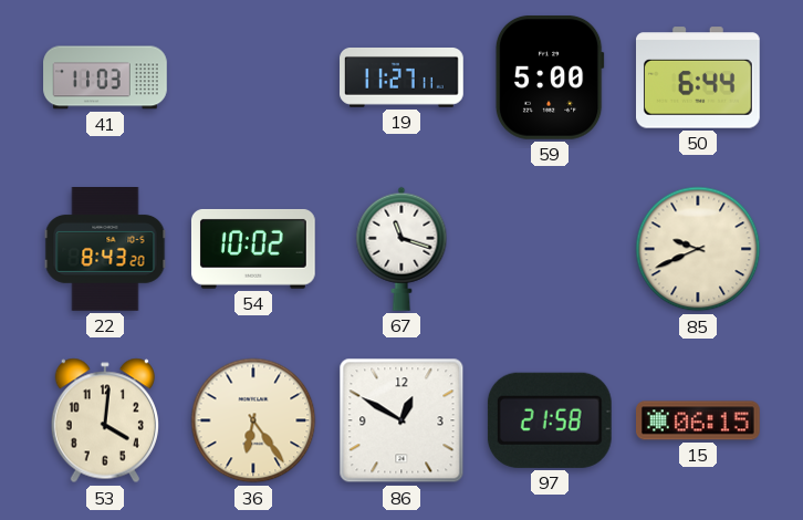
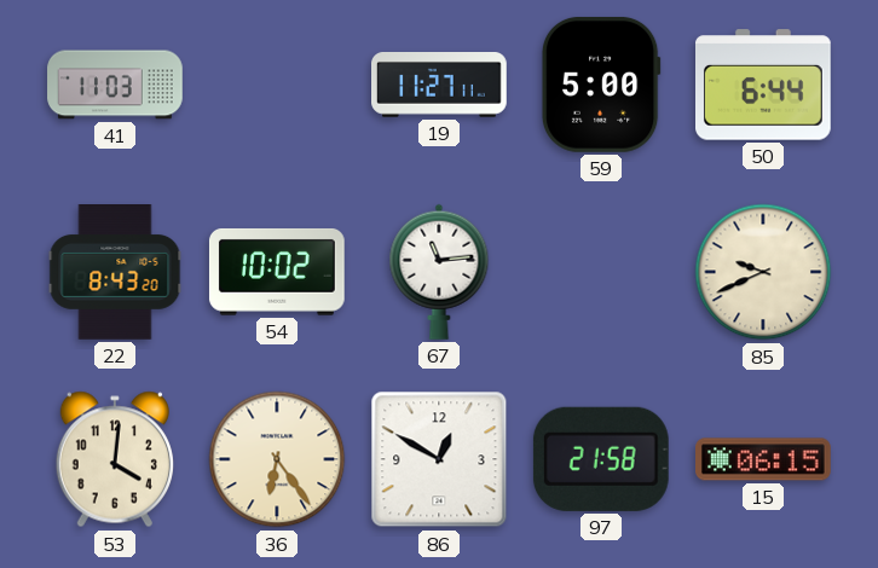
67: 11:18 -> 11:14 (439, 272)
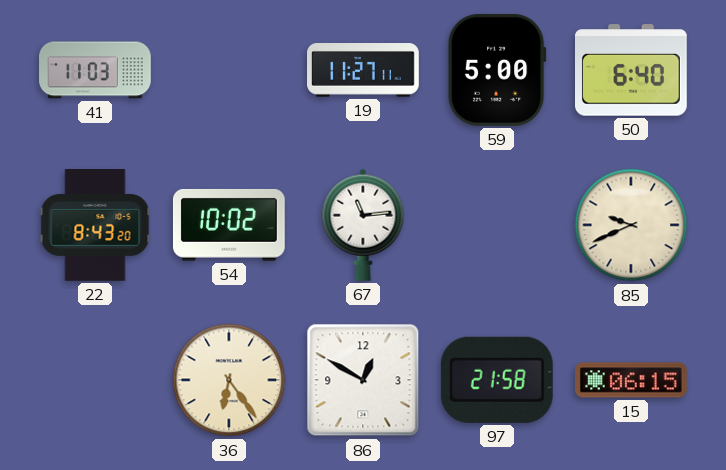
50: 6:44 -> 6:40 (632, 70)
53: 4:01 -> none (115, 459)
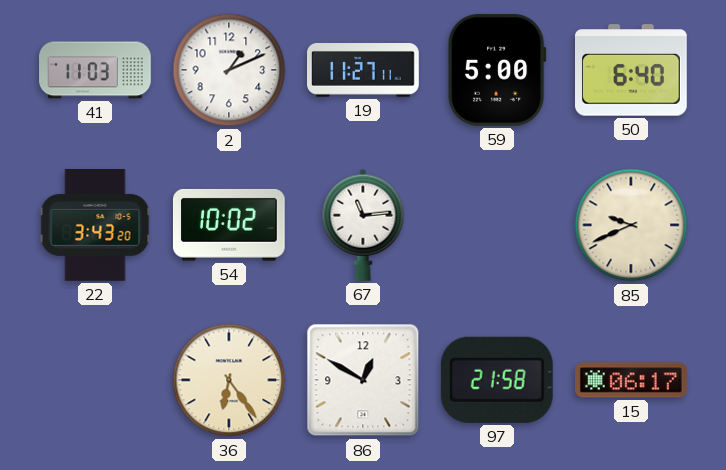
2: none -> 1:11 (229, 70)
22: 8:43 -> 3:43 (95, 226)
15: 06:15 -> 06:17 (632, 380)
